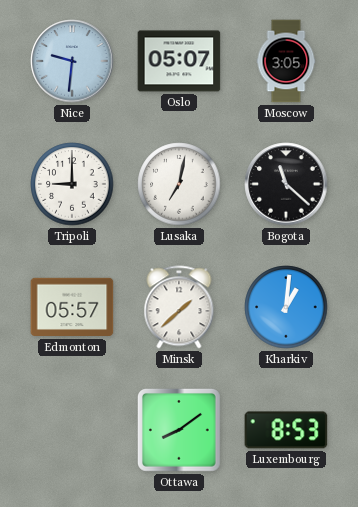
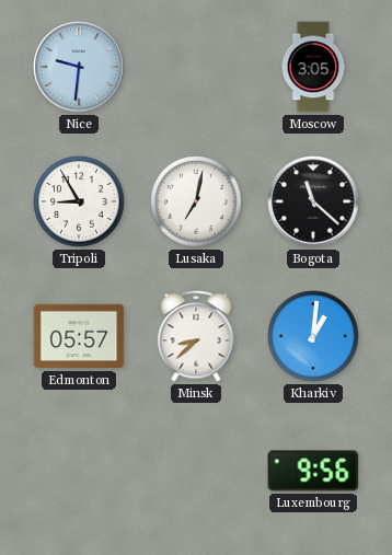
Oslo: 05:07 -> none (179, 61)
Tripoli: 9:00 -> 8:55 (79, 201)
Minsk: 1:38 -> 8:38 (196, 336)
Ottawa: 8:09 -> none (179, 430)
Luxembourg: 8:53 -> 9:56 (313, 471)
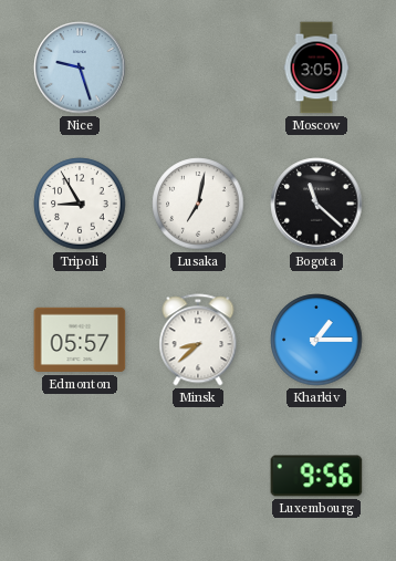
Nice: 9:31 -> 9:27 (80, 67)
Kharkiv: 1:01 -> 1:15 (316, 340)
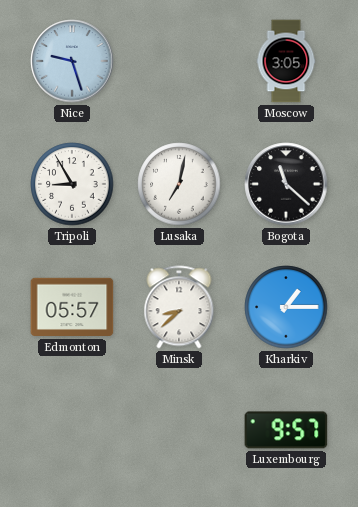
Luxembourg: 9:56 -> 9:57 (286, 430)
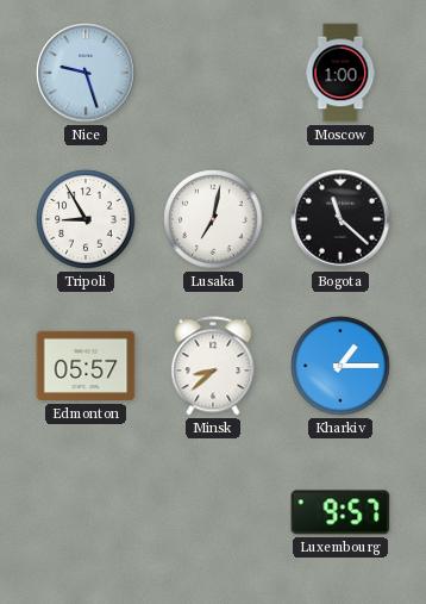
Moscow: 3:05 -> 1:00 (340, 73)
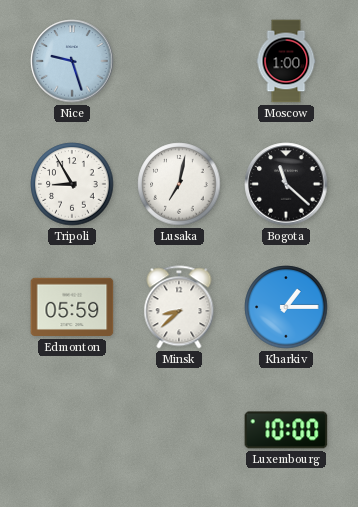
Edmonton: 05:57 -> 05:59 (72, 307)
Luxembourg: 9:57 -> 10:00 (286, 430)
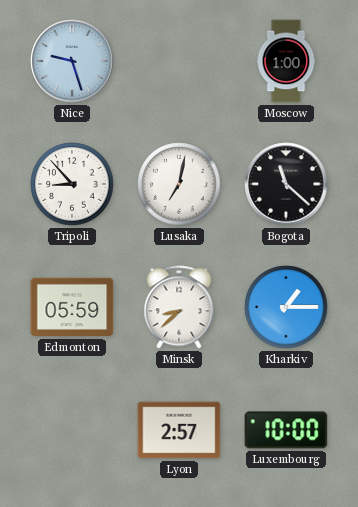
Tripoli: 8:55 -> 8:53 (72, 184)
Lyon: none -> 2:57 (179, 430)
